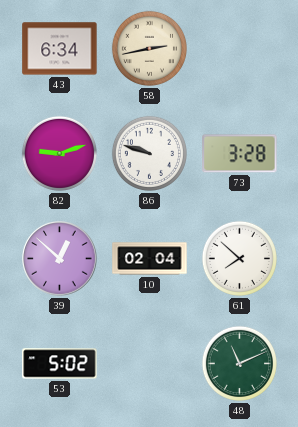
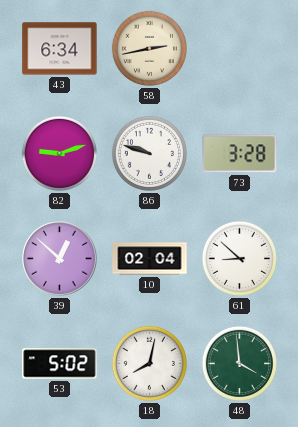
61: 7:52 -> 8:52 (239, 258)
18: none -> 8:02 (149, 363)
48: 11:11 -> 3:59 (239, 363)
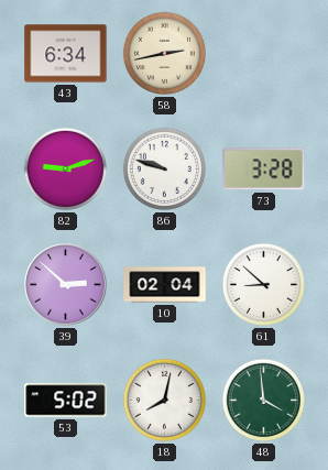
39: 12:52 -> 2:52 (66, 285)
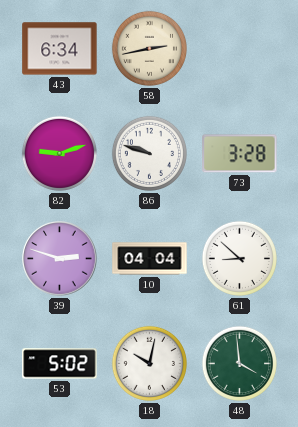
39: 2:52 -> 2:48 (60, 259)
10: 02:04 -> 04:04 (150, 259)
18: 8:02 -> 10:02 (149, 363)
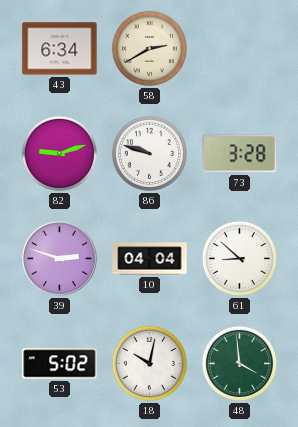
58: 2:43 -> 2:40 (149, 48)
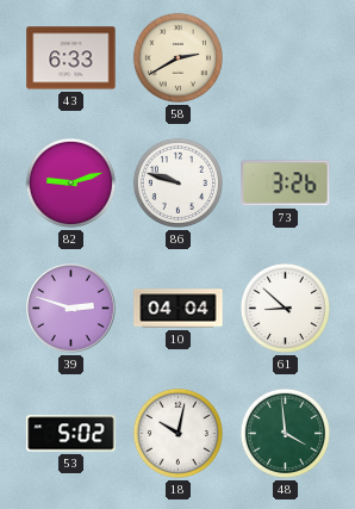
43: 6:34 -> 6:33 (71, 58)
73: 3:28 -> 3:26 (286, 184)
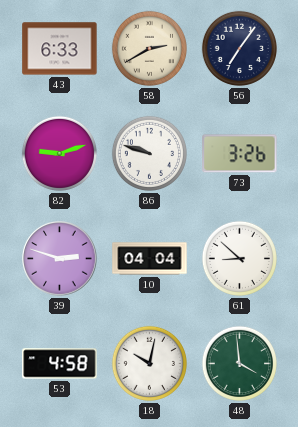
56: none -> 7:06 (239, 48)
53: 5:02 -> 4:58 (60, 364)
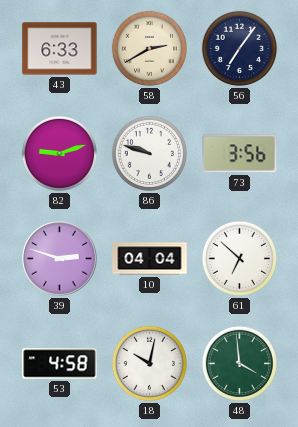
73: 3:26 -> 3:56 (240, 154)
61: 8:52 -> 6:52 (239, 258)
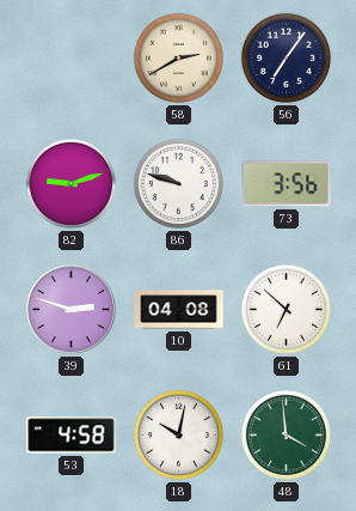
43: 6:33 -> none (60, 49)
10: 04:04 -> 04:08 (179, 310)
